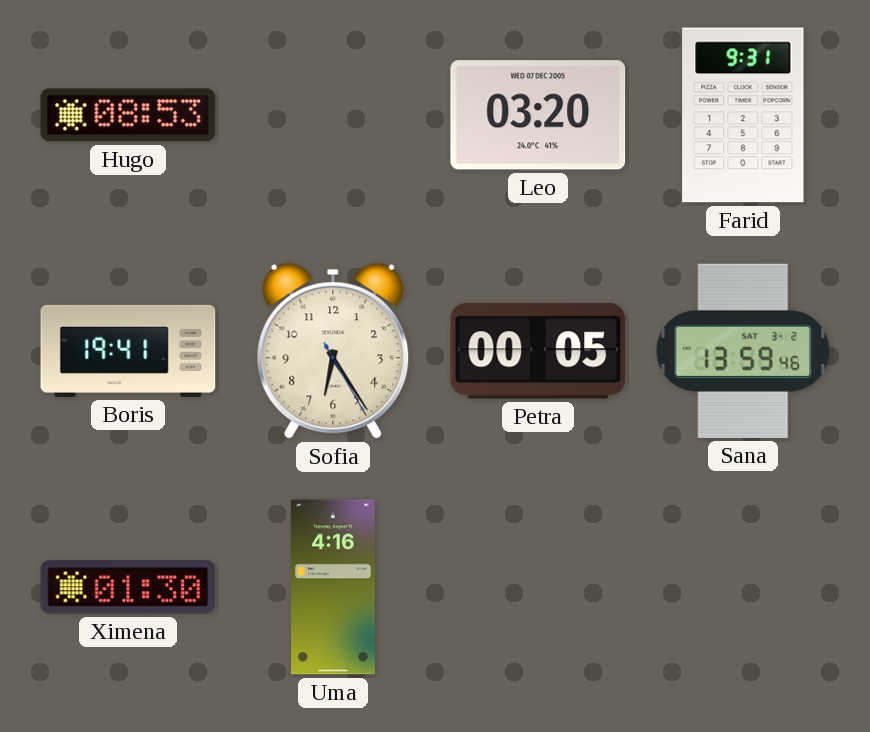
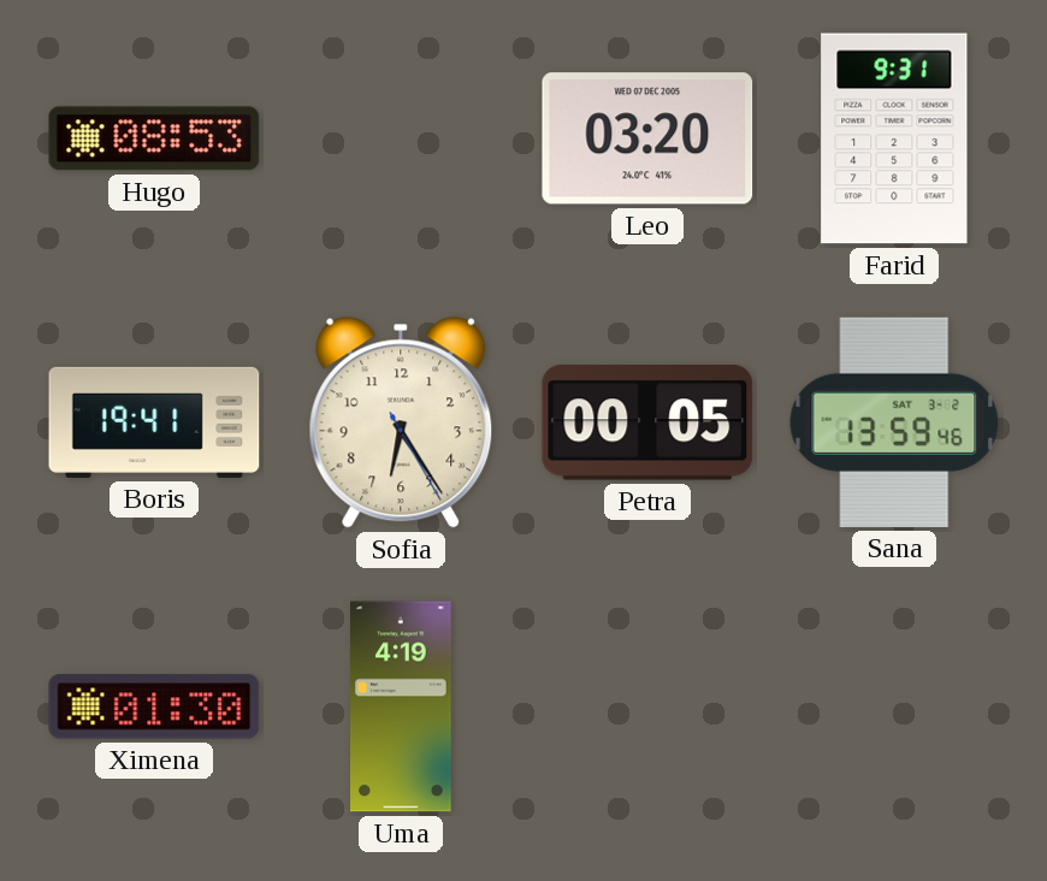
Uma: 4:16 -> 4:19 (402, 706)
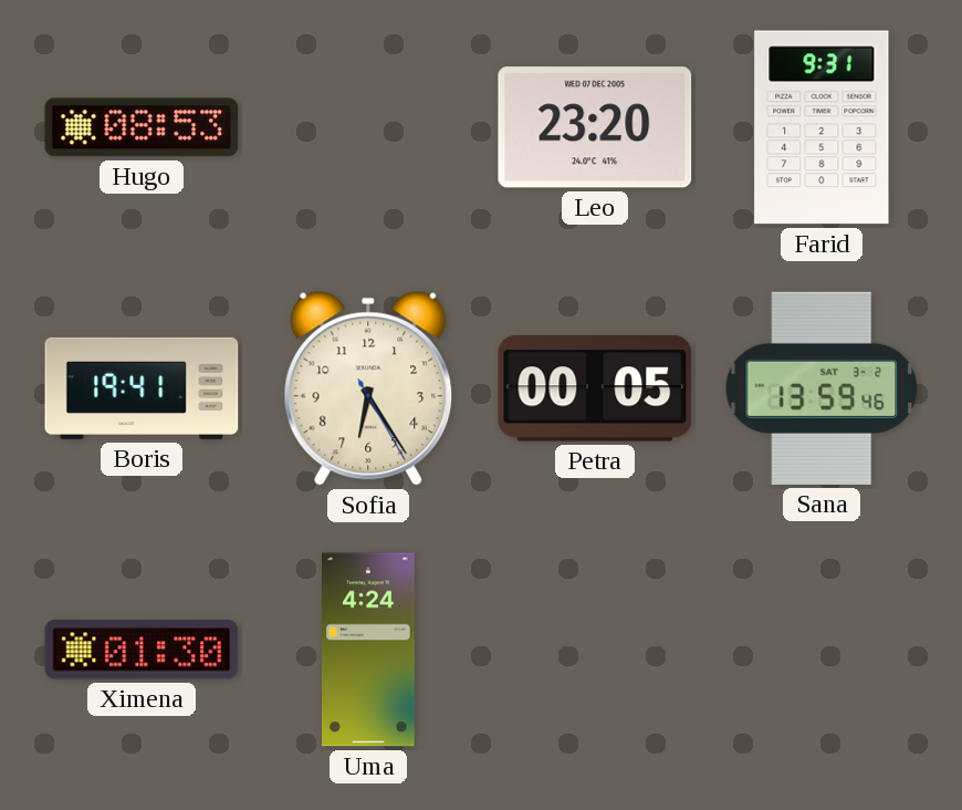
Leo: 03:20 -> 23:20 (595, 127)
Uma: 4:19 -> 4:24 (369, 650)
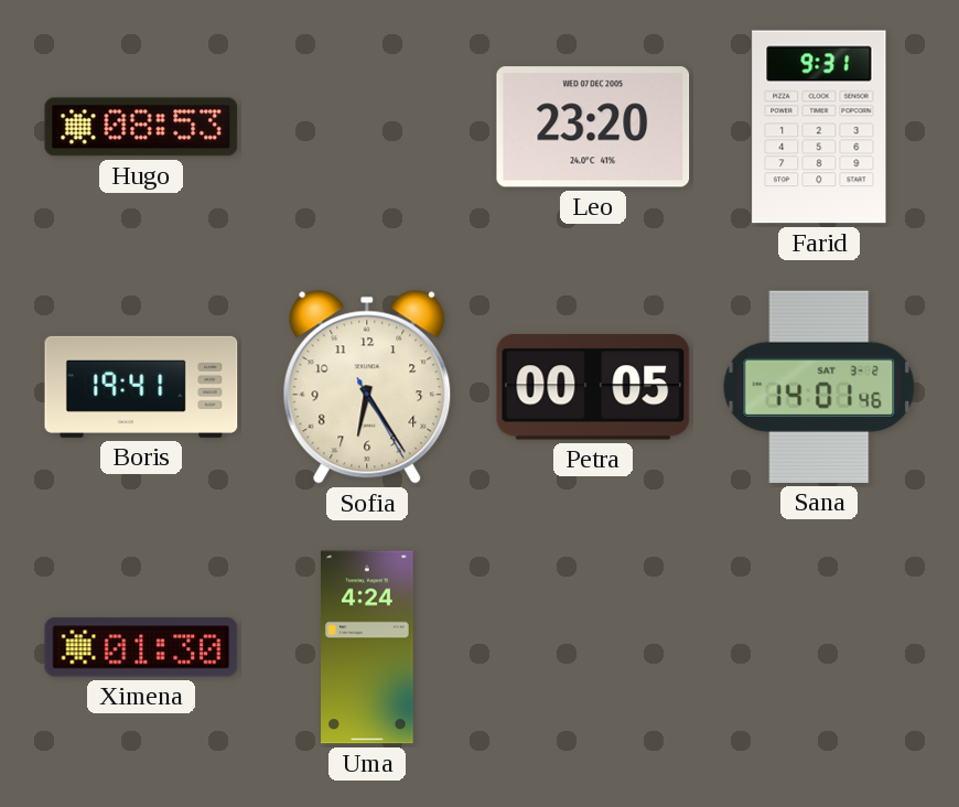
Sana: 13:59 -> 14:01 (819, 387)
